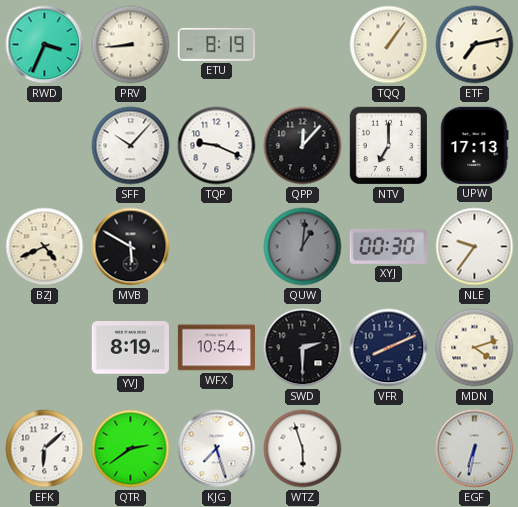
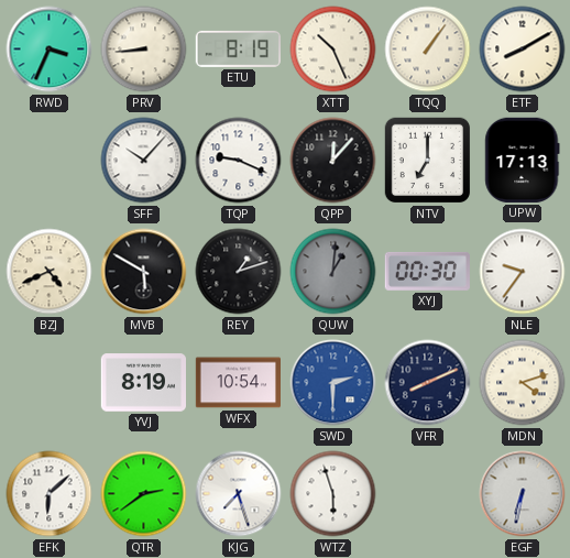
XTT: none -> 10:26 (333, 50)
ETF: 7:13 -> 8:10 (523, 50)
REY: none -> 1:12 (239, 272)
SWD dial: black -> blue (333, 383)
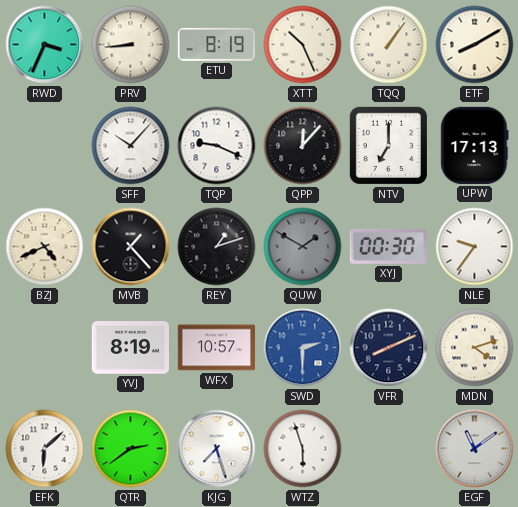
MVB: 5:50 -> 1:23 (131, 247)
QUW: 1:01 -> 1:50 (303, 247)
WFX: 10:54 -> 10:57 (216, 348)
EGF: 6:32 -> 11:09 (475, 449)
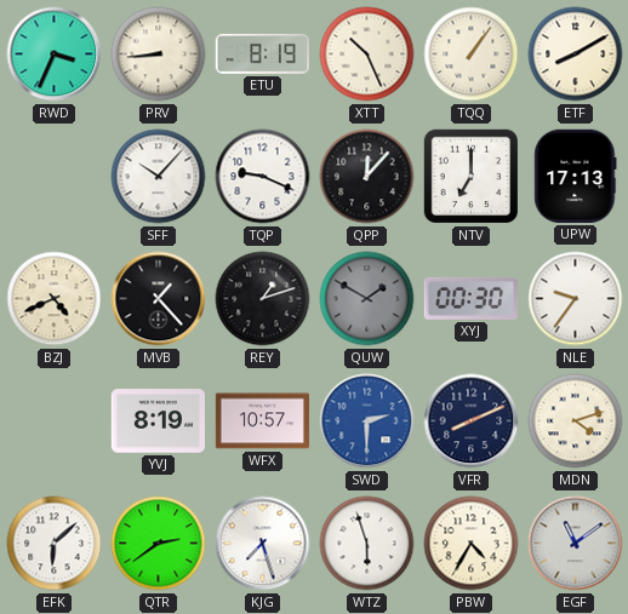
PBW: none -> 4:35 (472, 544)
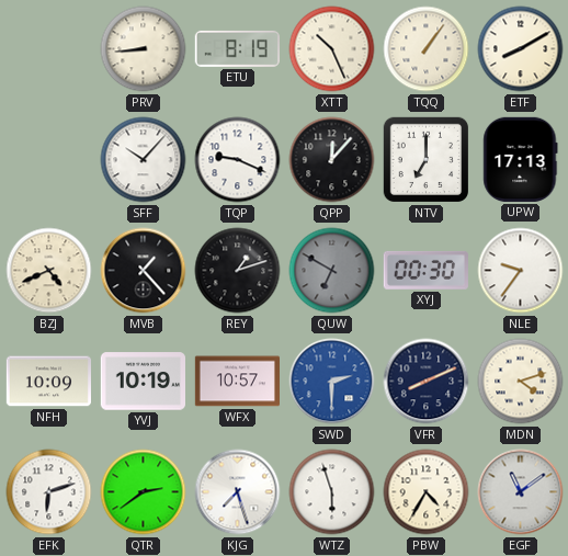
RWD: 3:34 -> none (55, 54)
QUW: 1:50 -> 6:50 (332, 271)
NFH: none -> 10:09 (48, 382)
YVJ: 8:19 -> 10:19 (143, 382)
EFK: 6:08 -> 6:12 (49, 492)
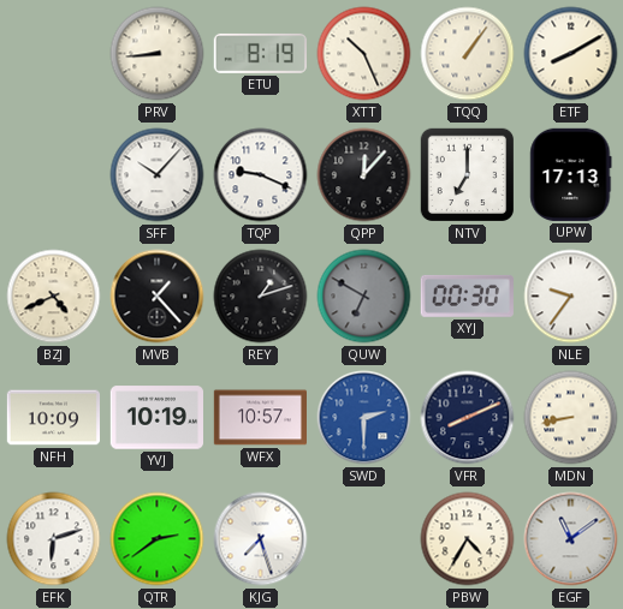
MDN: 4:12 -> 8:43 (571, 418)
WTZ: 5:57 -> none (332, 492)
